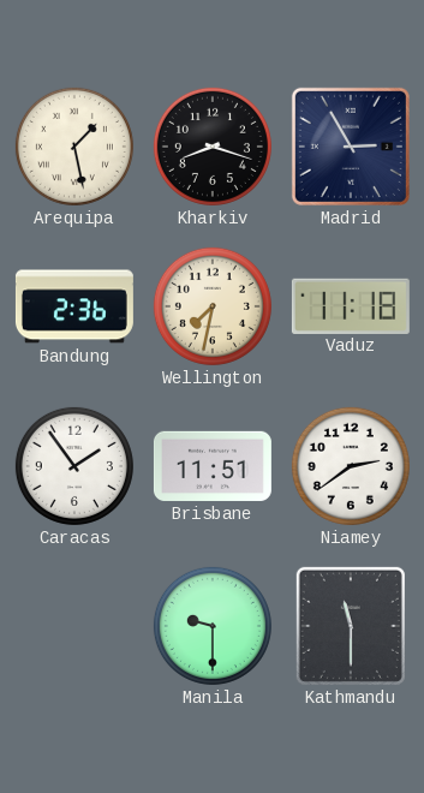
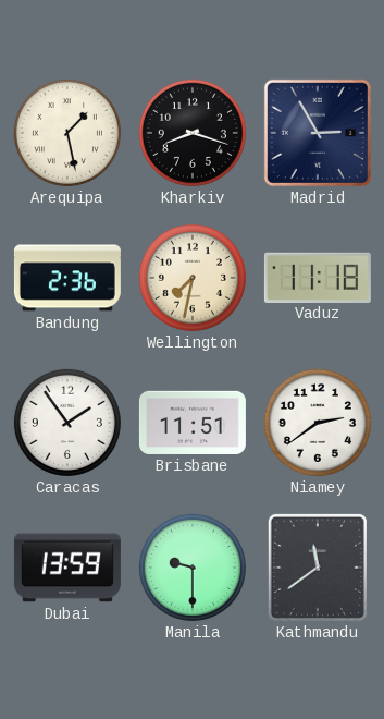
Dubai: none -> 13:59 (67, 568)
Kathmandu: 11:30 -> 11:39 (318, 568)
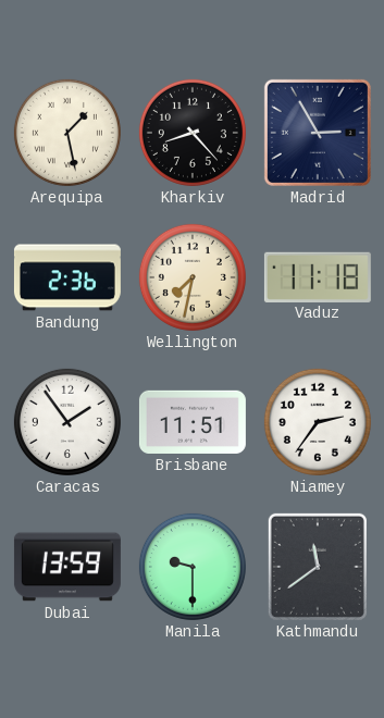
Kharkiv: 8:18 -> 8:23 (193, 133)
Niamey: 2:39 -> 2:36 (318, 422)
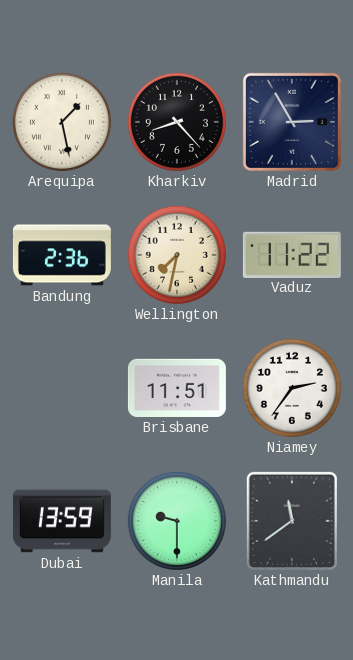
Vaduz: 11:18 -> 11:22 (292, 254)
Caracas: 1:54 -> none (67, 422)
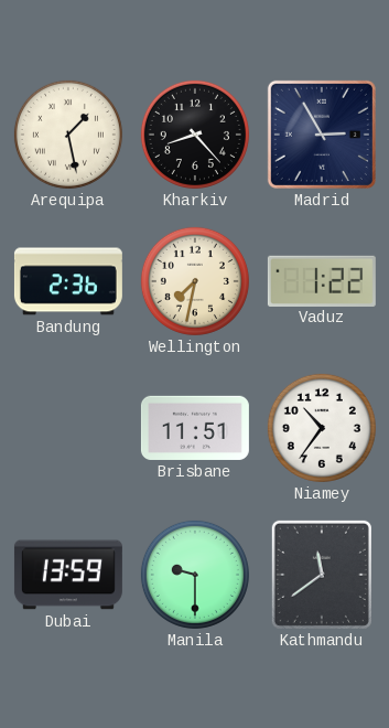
Vaduz: 11:22 -> 1:22 (322, 280)
Niamey: 2:36 -> 10:36 (322, 428)
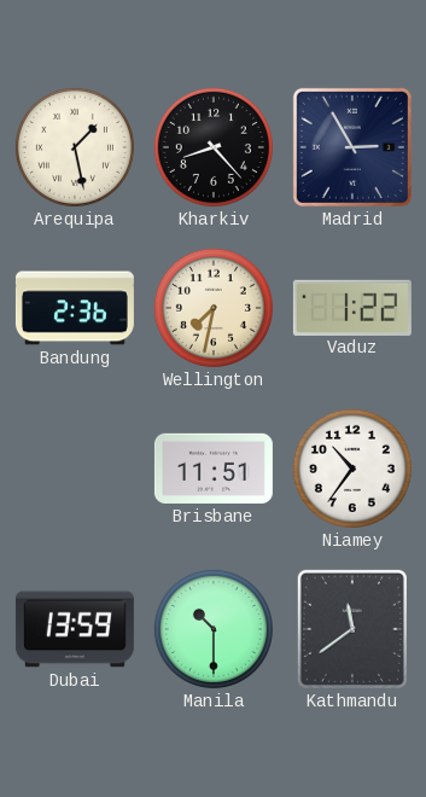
Manila: 9:30 -> 10:30 (214, 629)
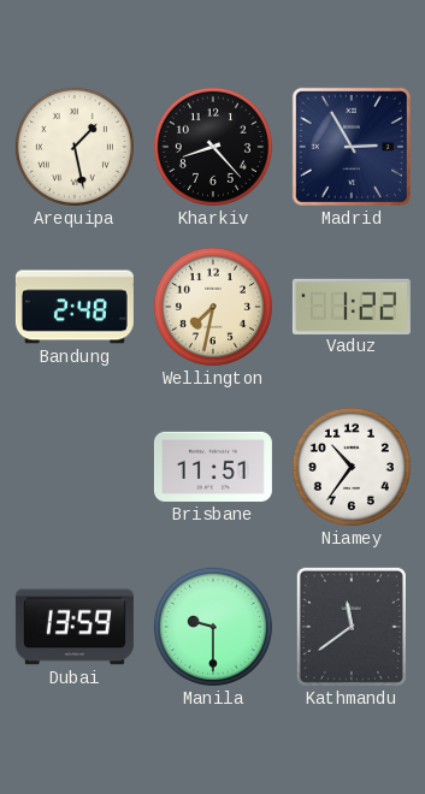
Bandung: 2:36 -> 2:48 (75, 307)
Manila: 10:30 -> 9:30 (213, 627)
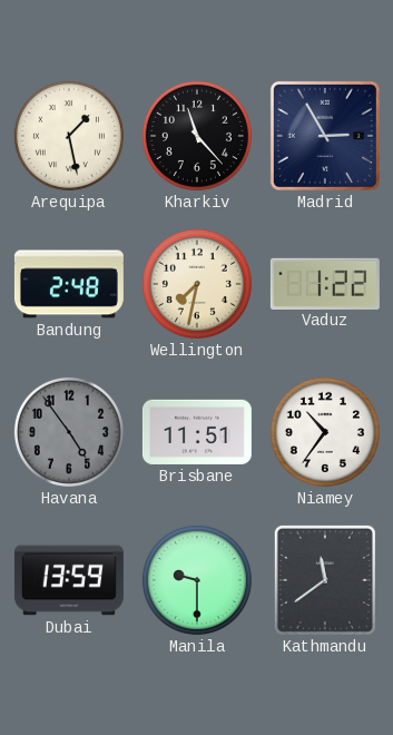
Kharkiv: 8:23 -> 11:23 (197, 136)
Havana: none -> 4:54 (69, 432)
